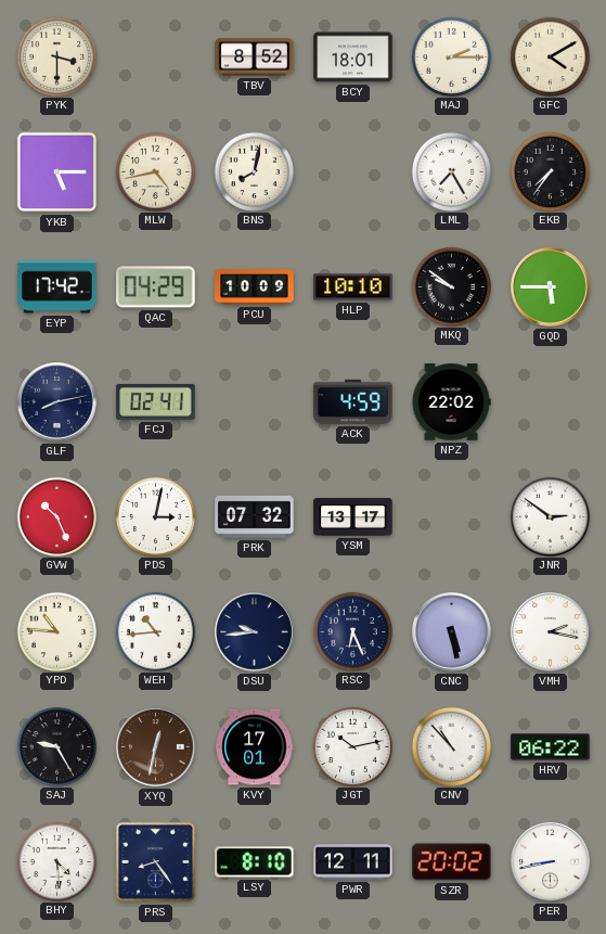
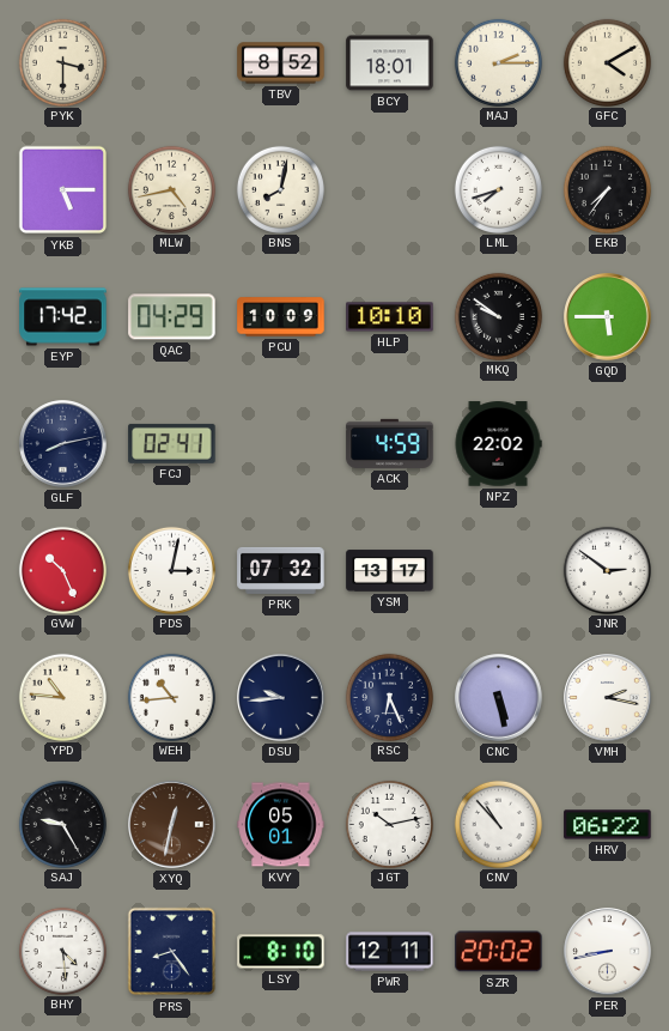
LML: 7:25 -> 7:42 (498, 189)
KVY: 17:01 -> 05:01 (281, 825)
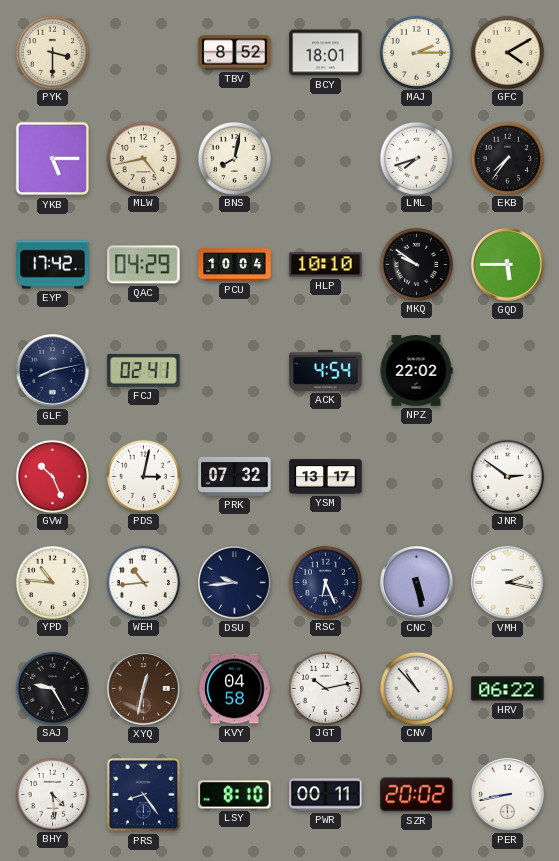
PCU: 10:09 -> 10:04 (235, 265)
ACK: 4:59 -> 4:54 (326, 370)
KVY: 05:01 -> 04:58 (235, 689)
PWR: 12:11 -> 00:11 (326, 795)
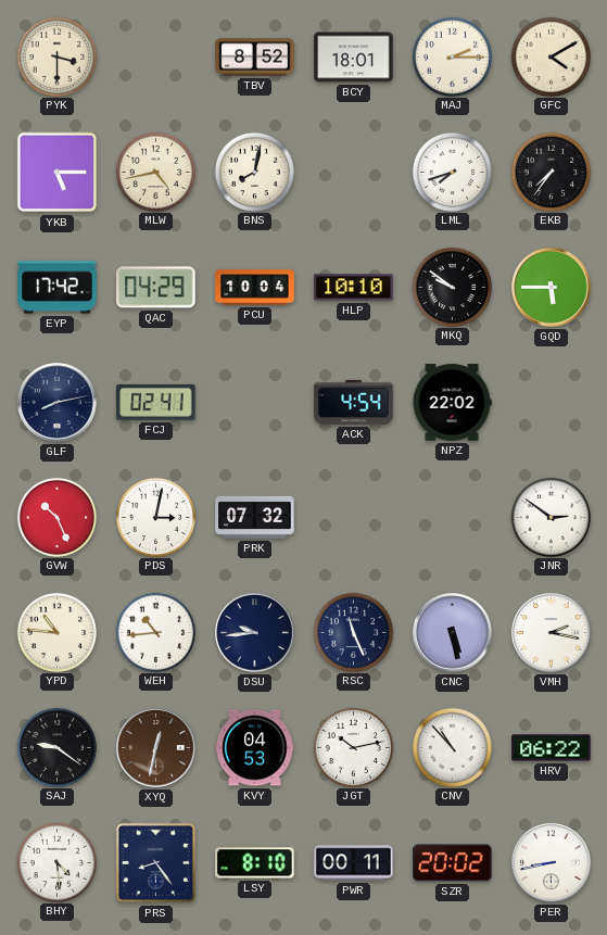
YSM: 13:17 -> none (326, 477)
RSC: 6:26 -> 11:26 (353, 632)
SAJ: 9:25 -> 9:21 (56, 747)
KVY: 04:58 -> 04:53 (255, 748)
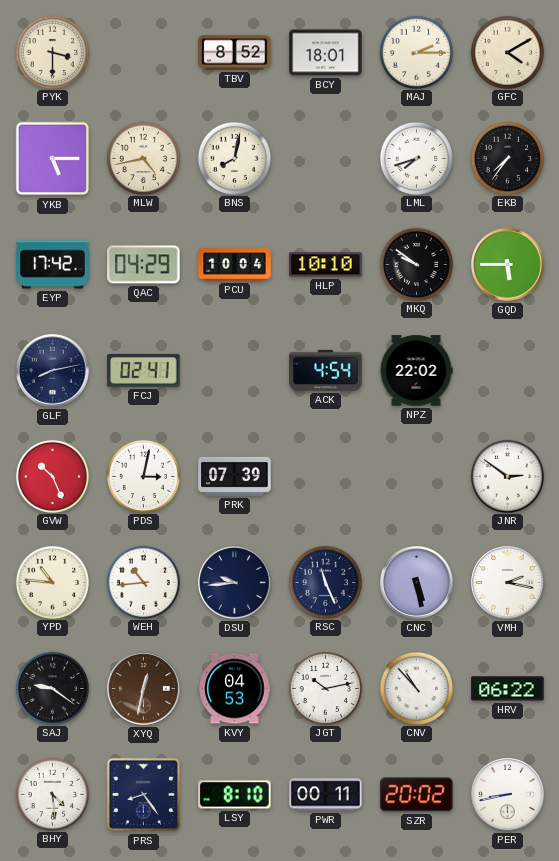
PRK: 07:32 -> 07:39 (235, 476)
